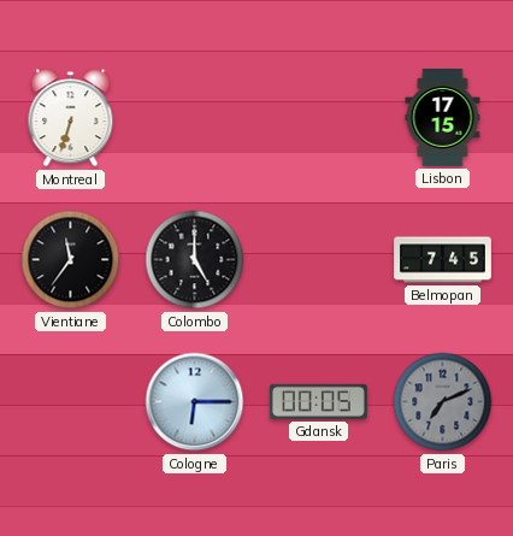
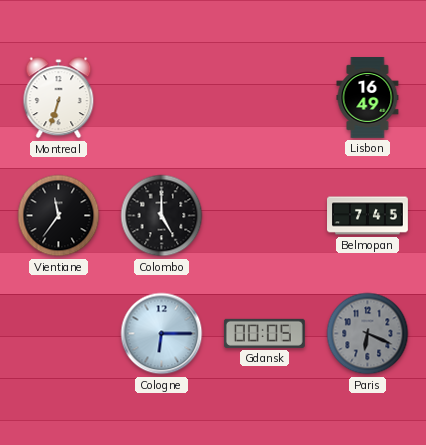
Lisbon: 17:15 -> 16:49 (368, 98)
Paris: 7:11 -> 6:19 (368, 334)
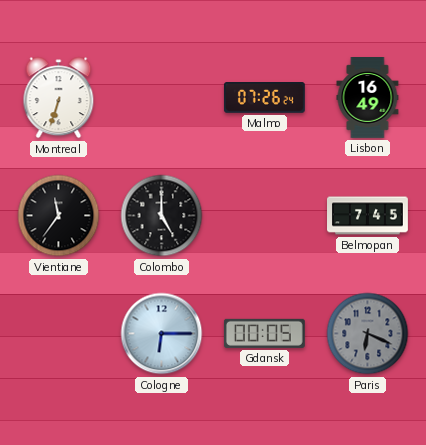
Malmo: none -> 07:26 (264, 98)
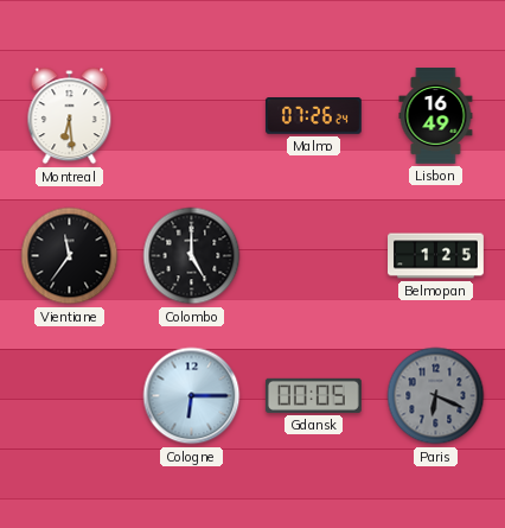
Montreal: 6:33 -> 6:29 (70, 116)
Belmopan: 7:45 -> 1:25 (436, 256)
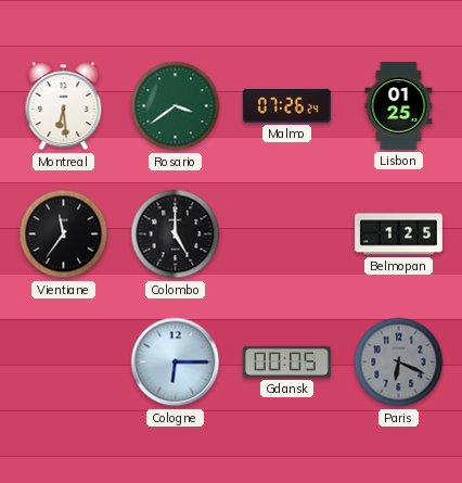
Rosario: none -> 3:39 (176, 106)
Lisbon: 16:49 -> 01:25 (399, 106)
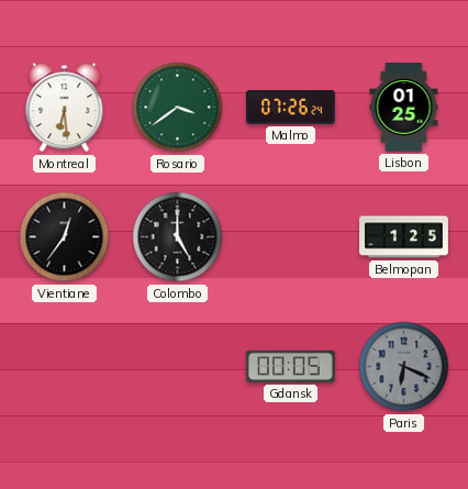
Vientiane: 11:36 -> 12:36 (65, 237)
Cologne: 6:15 -> none (176, 363)
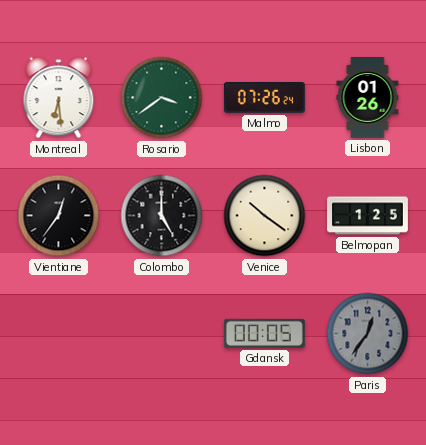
Lisbon: 01:25 -> 01:26 (368, 98)
Venice: none -> 10:21 (265, 216)
Paris: 6:19 -> 12:36 (368, 334)
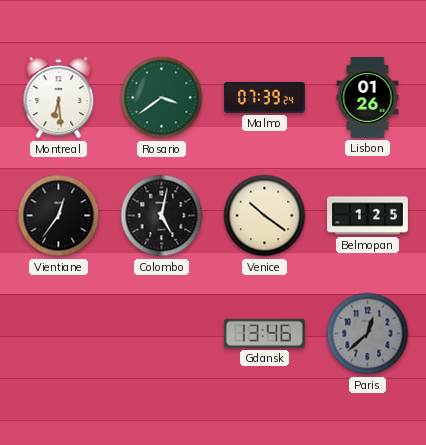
Malmo: 07:26 -> 07:39 (264, 98)
Colombo: 5:00 -> 5:02 (162, 216)
Gdansk: 00:05 -> 13:46 (264, 333)
Paris: 12:36 -> 12:38 (368, 334)
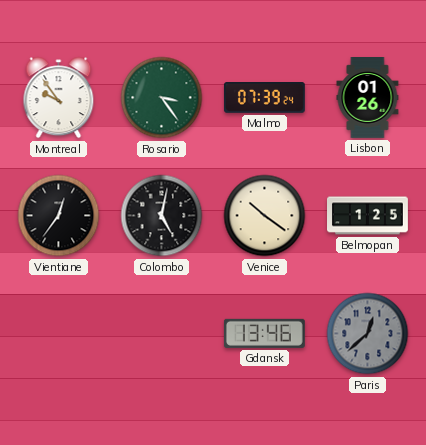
Montreal: 6:29 -> 9:54 (59, 98)
Rosario: 3:39 -> 3:24 (162, 98)
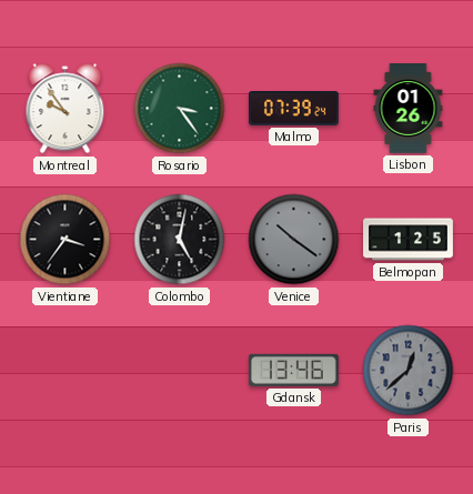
Vientiane: 12:36 -> 3:36 (66, 240)
Venice dial: cream -> grey (294, 240)
